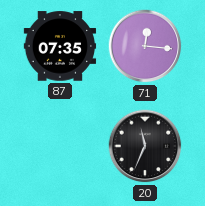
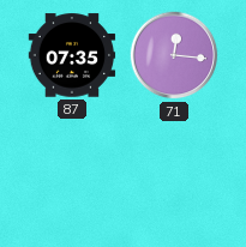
20: 11:34 -> none (145, 146)
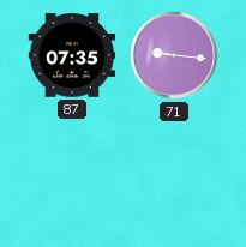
71: 12:16 -> 9:16 (174, 55)
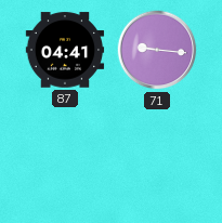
87: 07:35 -> 04:41 (65, 50)
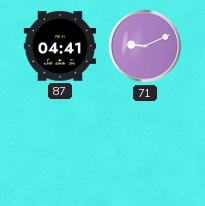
71: 9:16 -> 9:11 (145, 46)
